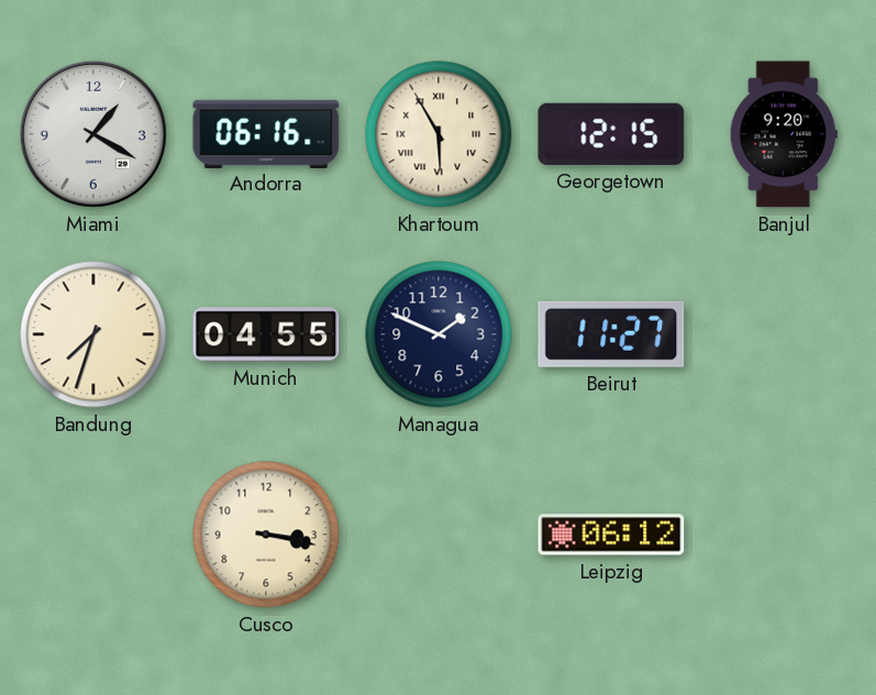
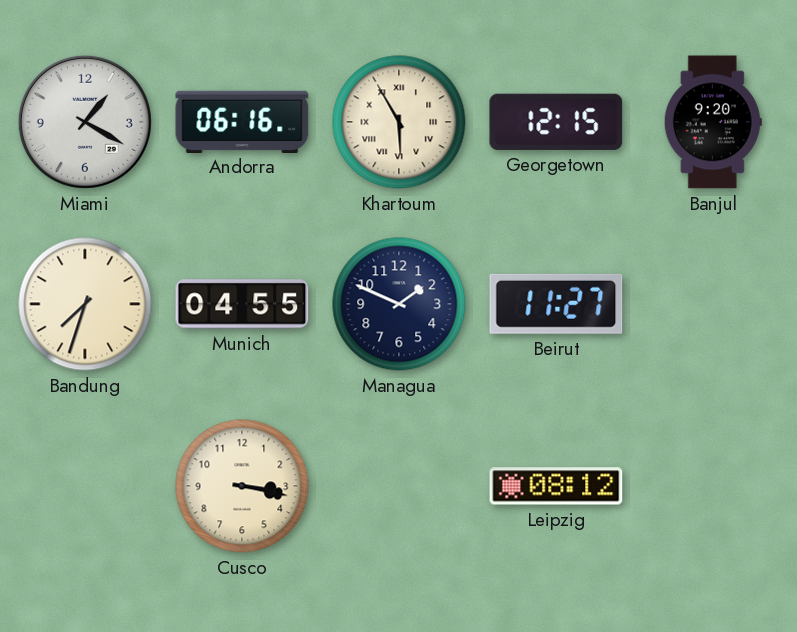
Leipzig: 06:12 -> 08:12 (556, 486)
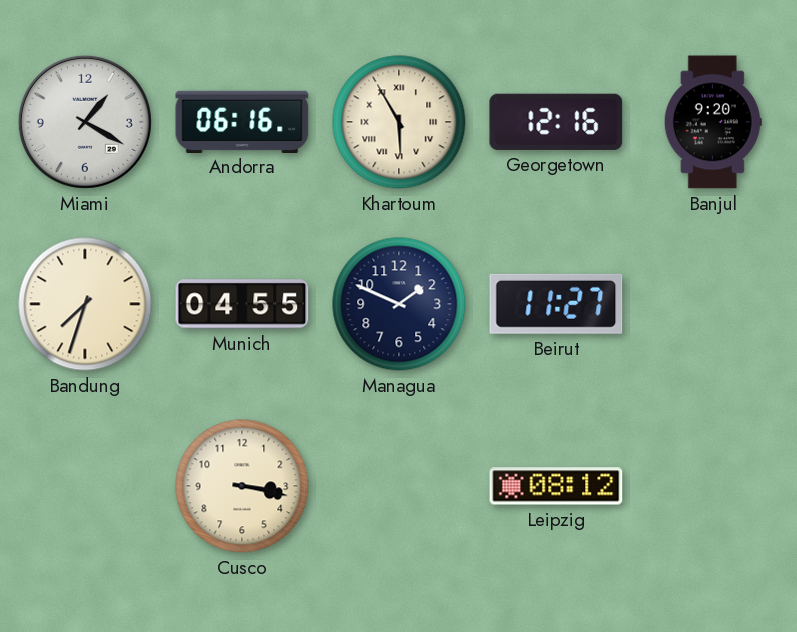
Georgetown: 12:15 -> 12:16 (556, 122)
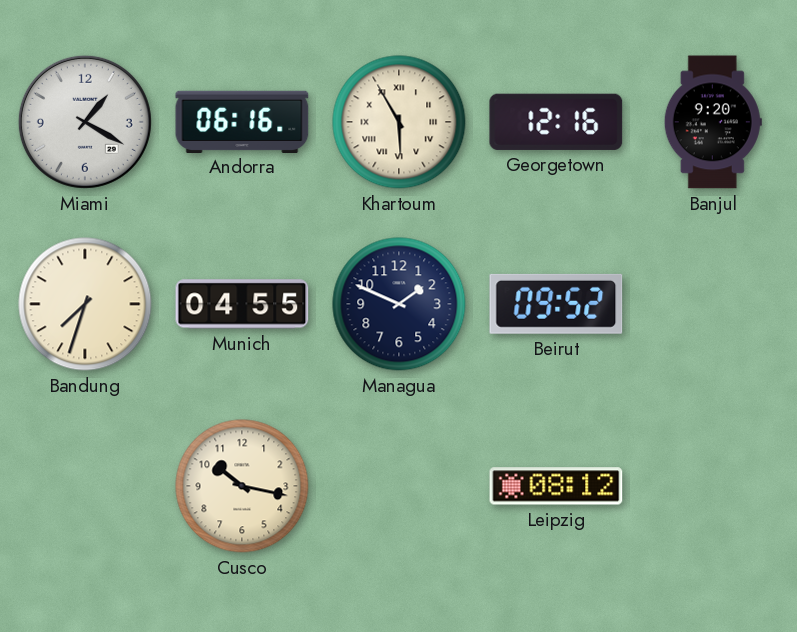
Beirut: 11:27 -> 09:52 (556, 304)
Cusco: 3:17 -> 10:17 (242, 486)
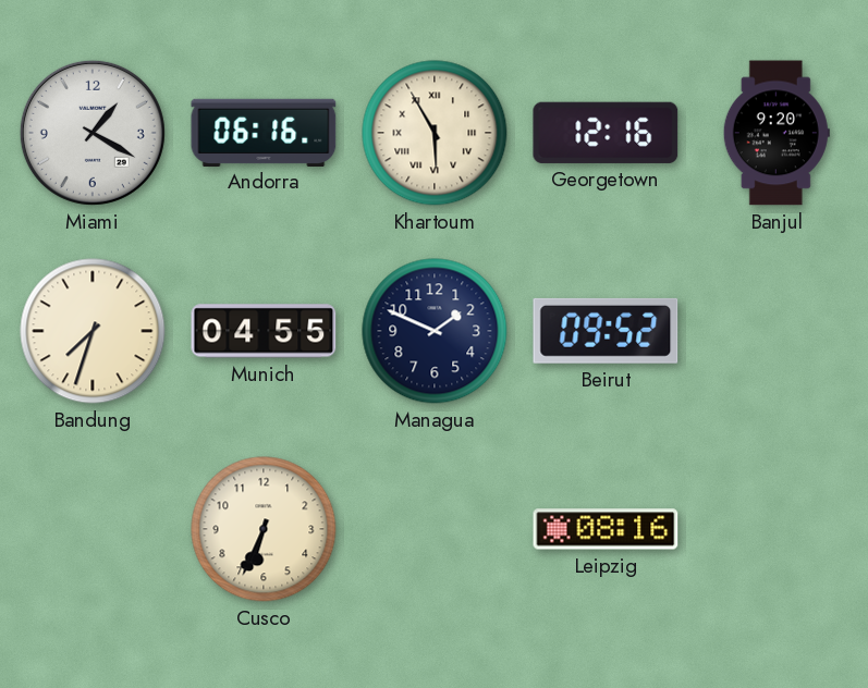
Cusco: 10:17 -> 6:34 (264, 529)
Leipzig: 08:12 -> 08:16 (606, 529)
